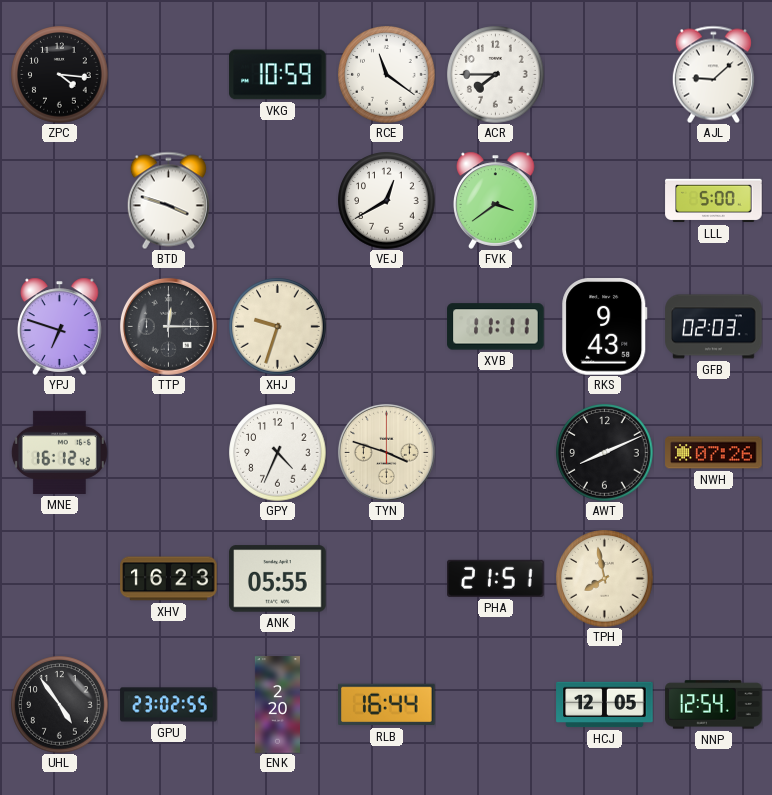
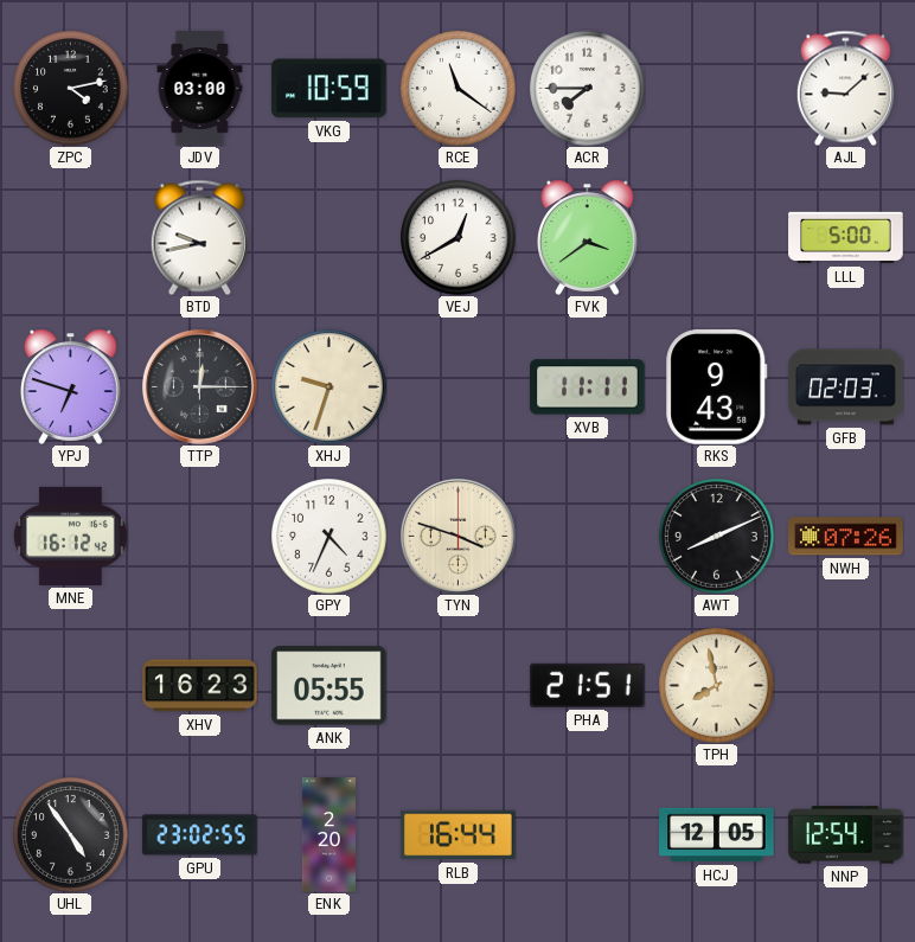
ZPC: 4:16 -> 4:13 (71, 89)
JDV: none -> 03:00 (200, 89)
BTD: 3:48 -> 9:43 (199, 237)
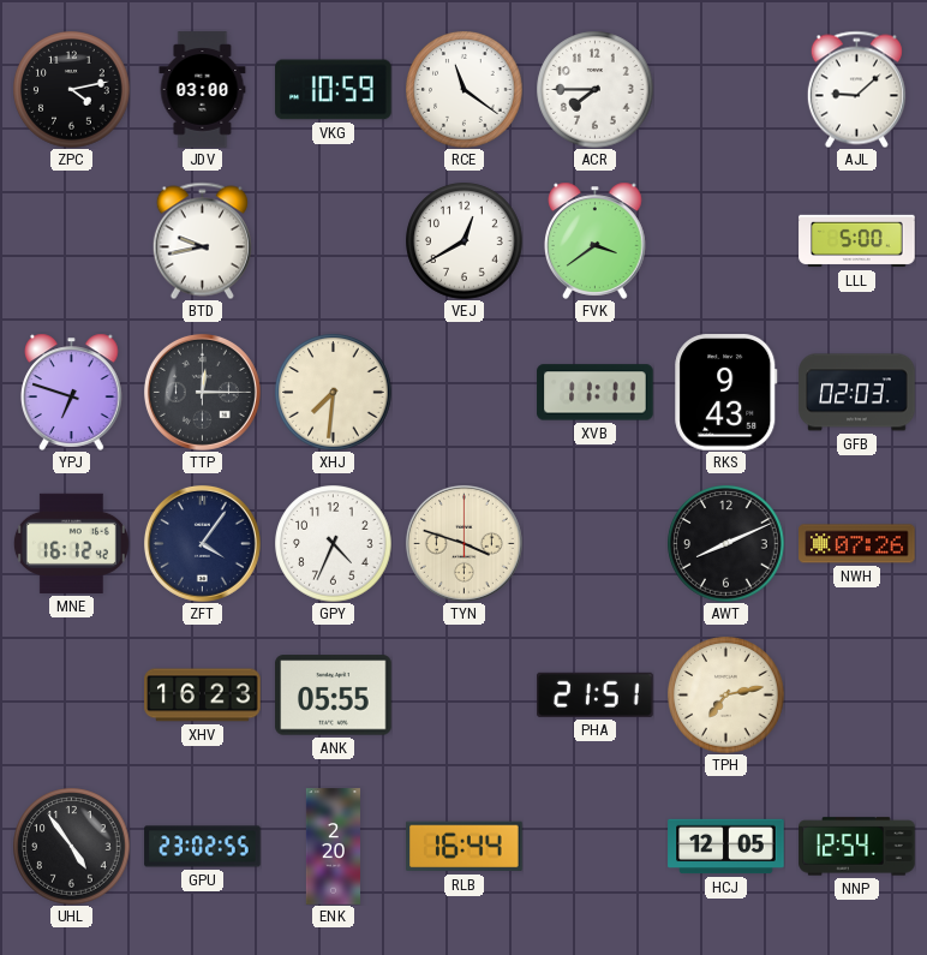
XHJ: 9:33 -> 7:31 (334, 393)
ZFT: none -> 4:06 (202, 543)
TPH: 7:58 -> 7:13 (726, 696)
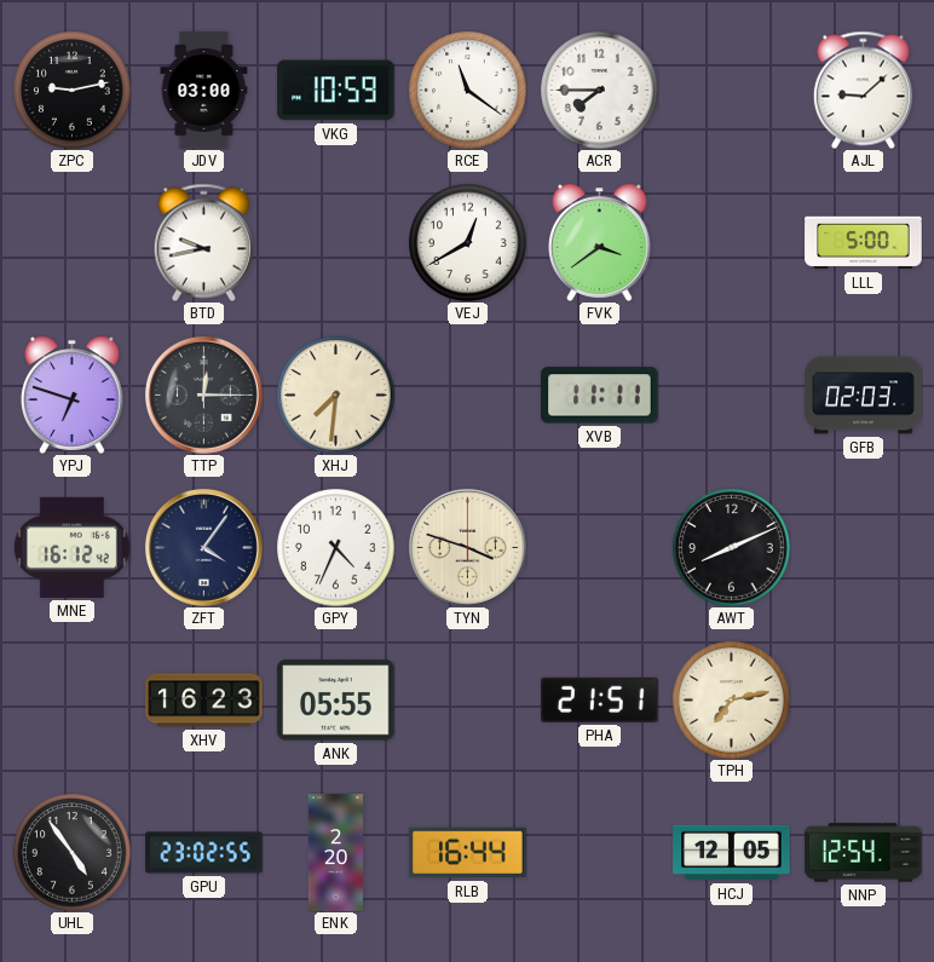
ZPC: 4:13 -> 9:13 (73, 91)
RKS: 9:43 -> none (726, 393)
NWH: 07:26 -> none (857, 544)
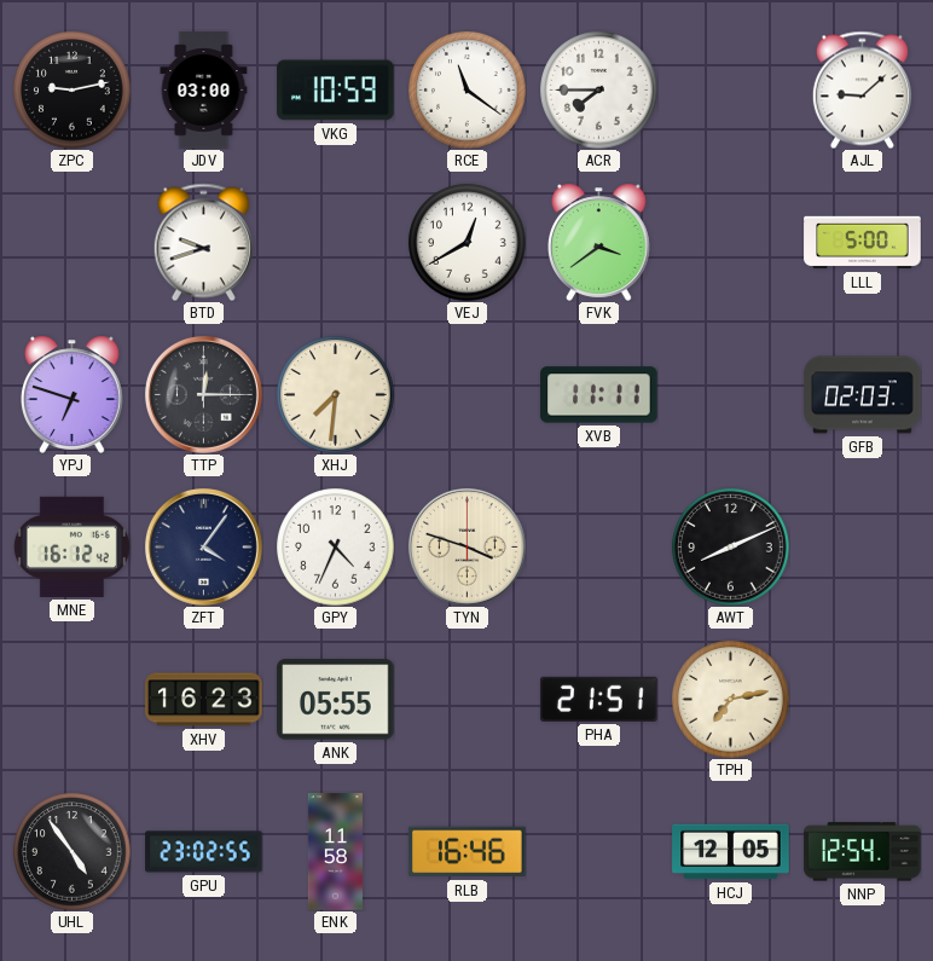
BTD: 9:43 -> 9:42 (203, 242)
ENK: 2:20 -> 11:58 (335, 852)
RLB: 16:44 -> 16:46 (468, 852)
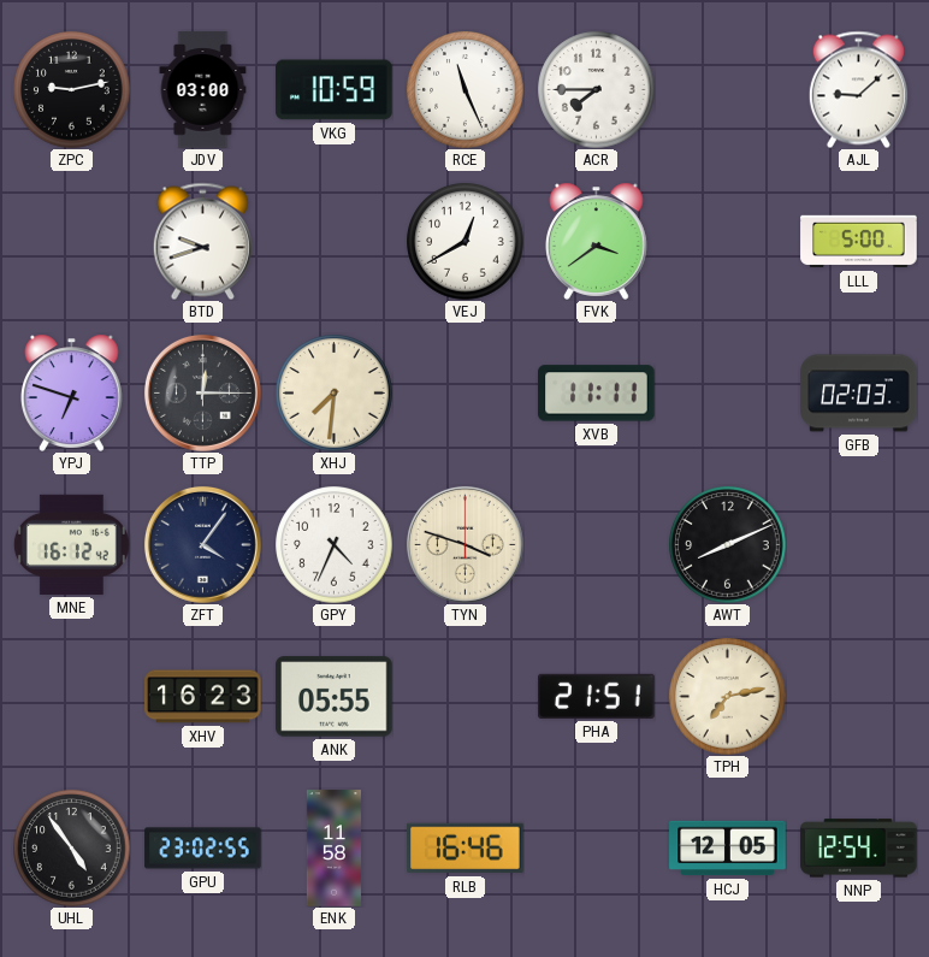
RCE: 11:21 -> 11:26 (466, 90)
